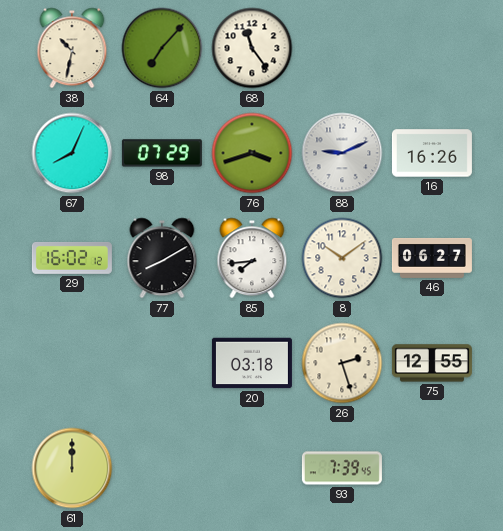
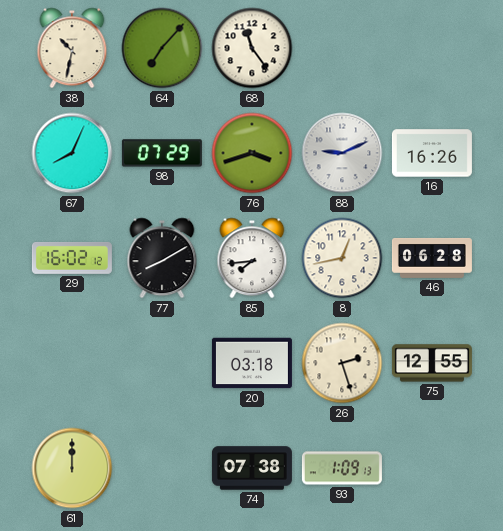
8: 10:09 -> 12:43 (342, 258)
46: 06:27 -> 06:28 (432, 258)
74: none -> 07:38 (252, 468)
93: 7:39 -> 1:09 (342, 468)
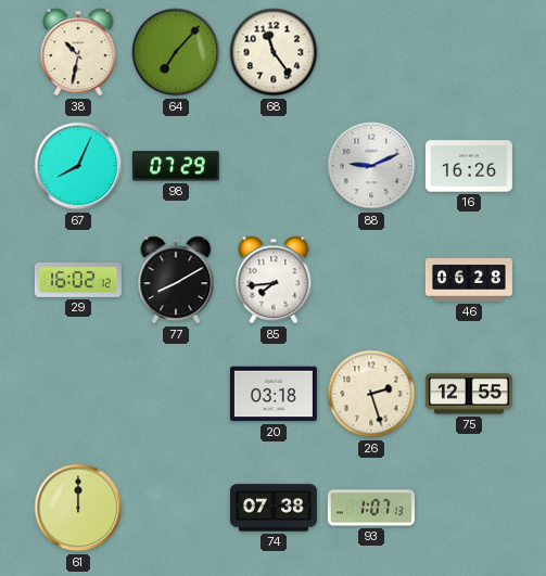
76: 3:42 -> none (252, 153)
8: 12:43 -> none (342, 258)
93: 1:09 -> 1:07 (371, 508)
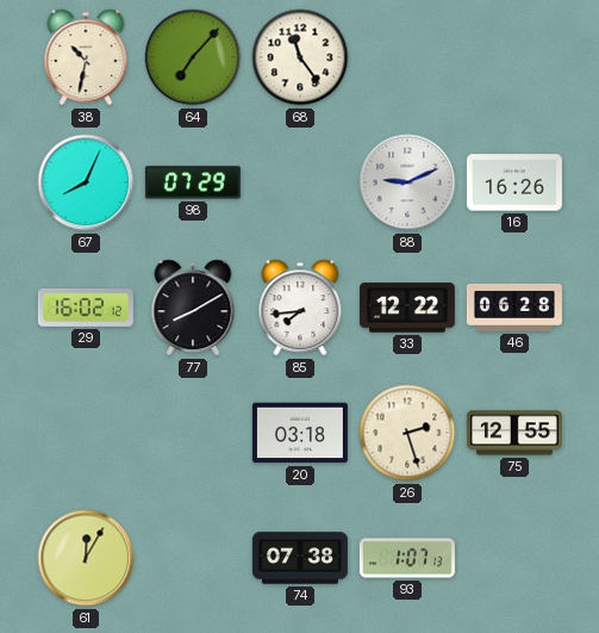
33: none -> 12:22 (407, 308)
61: 12:00 -> 12:05 (86, 558)
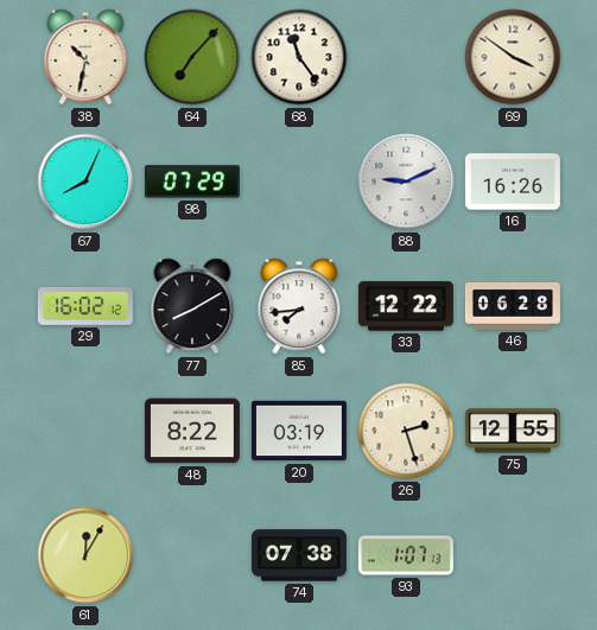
69: none -> 3:51 (513, 57)
48: none -> 8:22 (192, 431)
20: 03:18 -> 03:19 (299, 431)
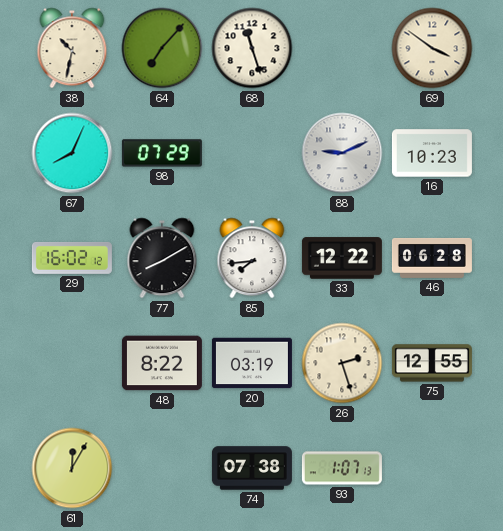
68: 11:24 -> 11:27 (252, 48)
16: 16:26 -> 10:23 (432, 153)
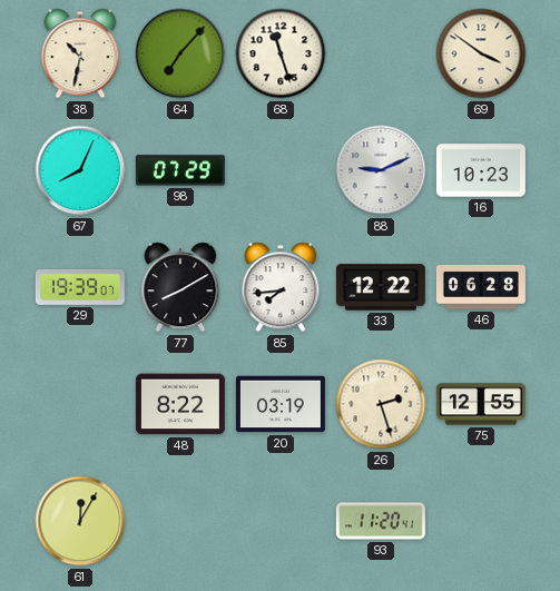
29: 16:02 -> 19:39 (80, 287)
74: 07:38 -> none (252, 468)
93: 1:07 -> 11:20 (381, 521)
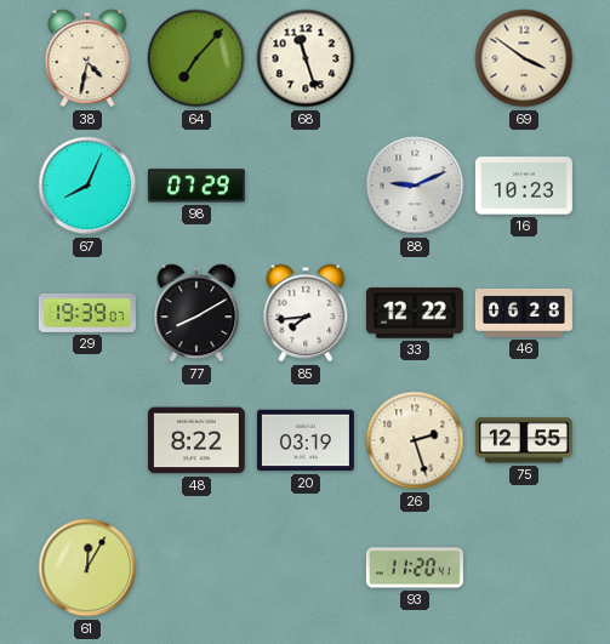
38: 10:32 -> 4:32 (87, 58)
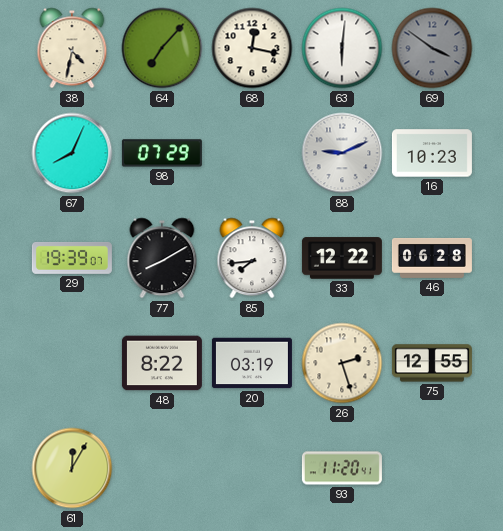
68: 11:27 -> 12:17 (252, 48)
63: none -> 6:01 (342, 48)
69 dial: cream -> grey (432, 48)
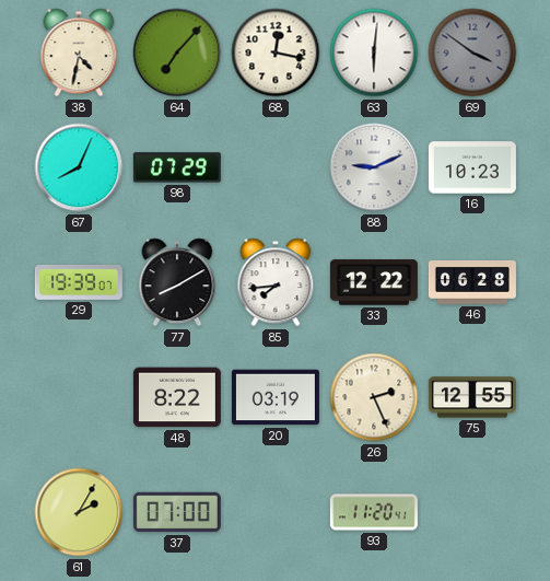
26: 2:27 -> 2:26 (374, 397)
61: 12:05 -> 2:05 (79, 512)
37: none -> 07:00 (177, 512)
